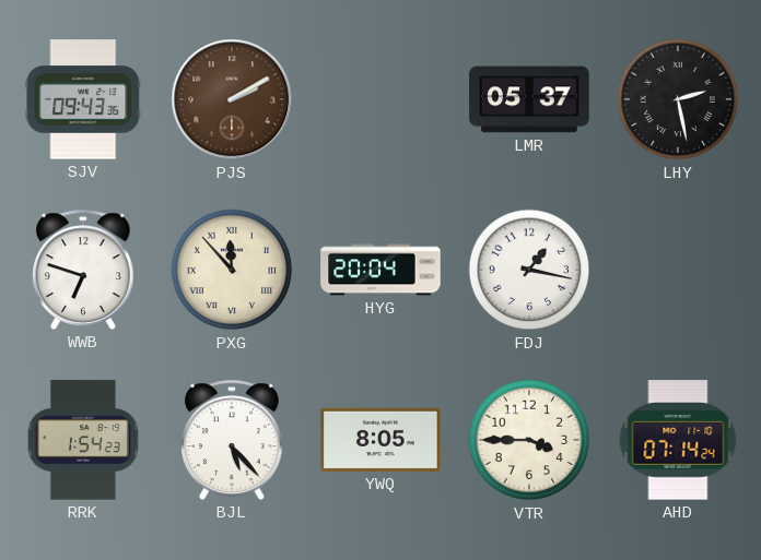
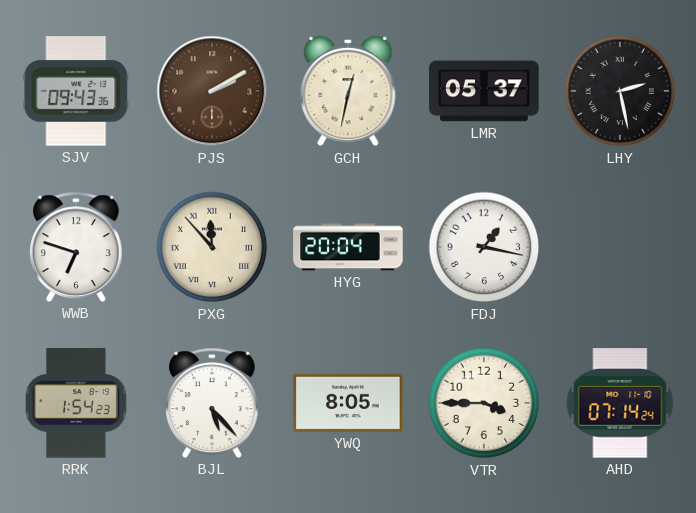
GCH: none -> 12:32 (348, 91)
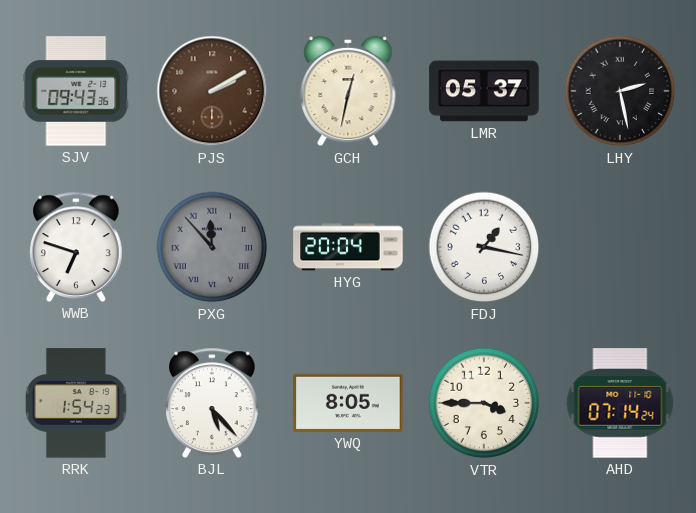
PXG dial: cream -> grey (212, 247)
